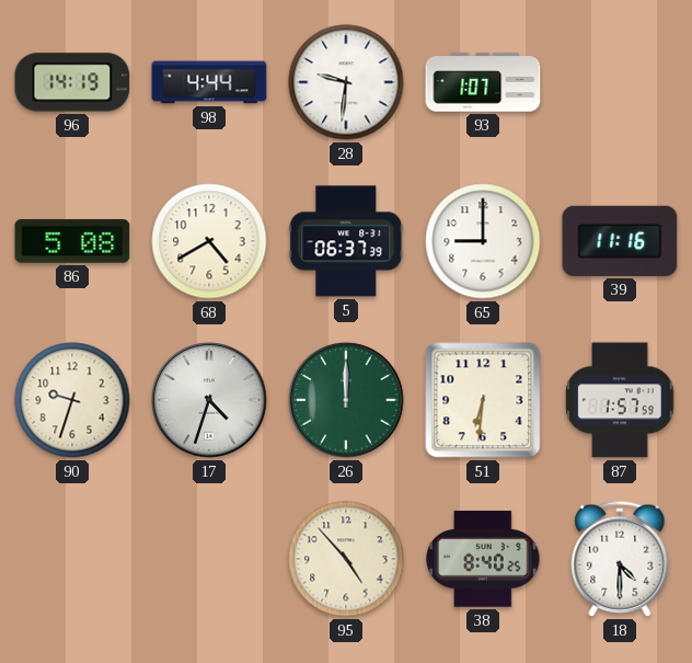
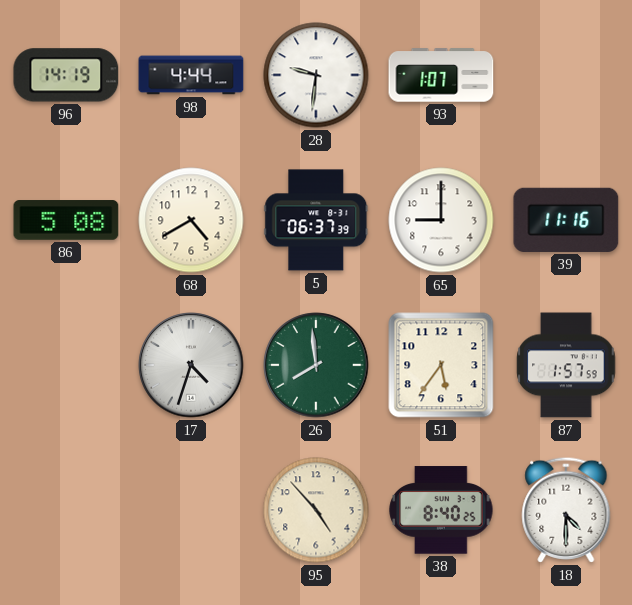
90: 9:33 -> none (72, 400)
26: 12:00 -> 7:59 (316, 365)
51: 6:31 -> 5:36 (441, 365)
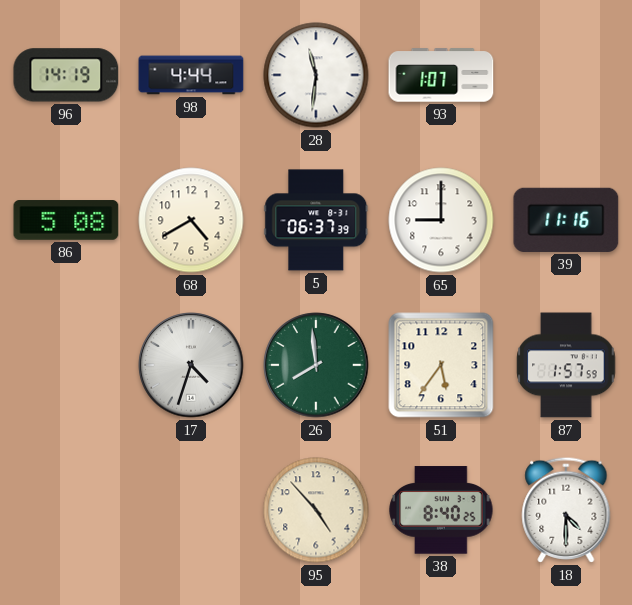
28: 9:31 -> 11:31 (316, 75)
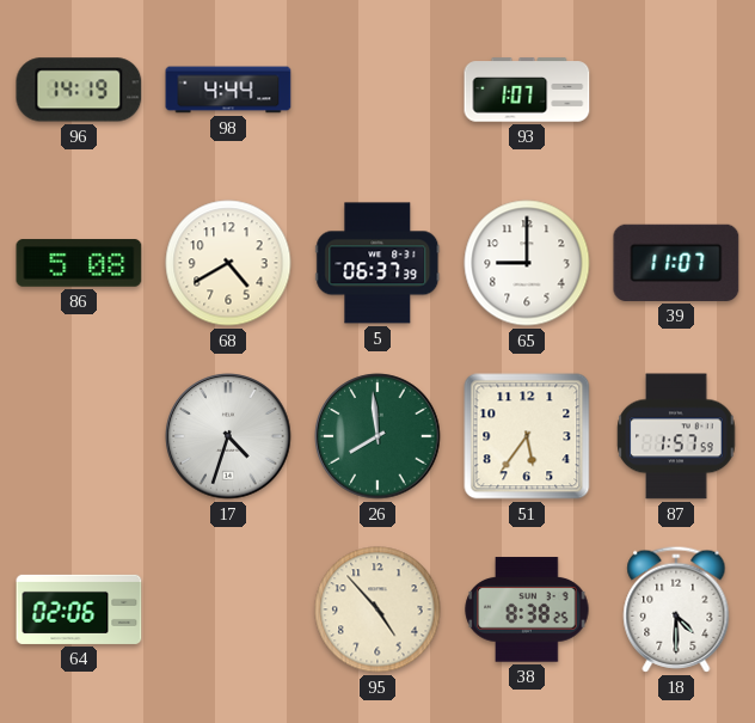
28: 11:31 -> none (316, 75)
39: 11:16 -> 11:07 (676, 263)
64: none -> 02:06 (79, 609)
38: 8:40 -> 8:38 (527, 609)
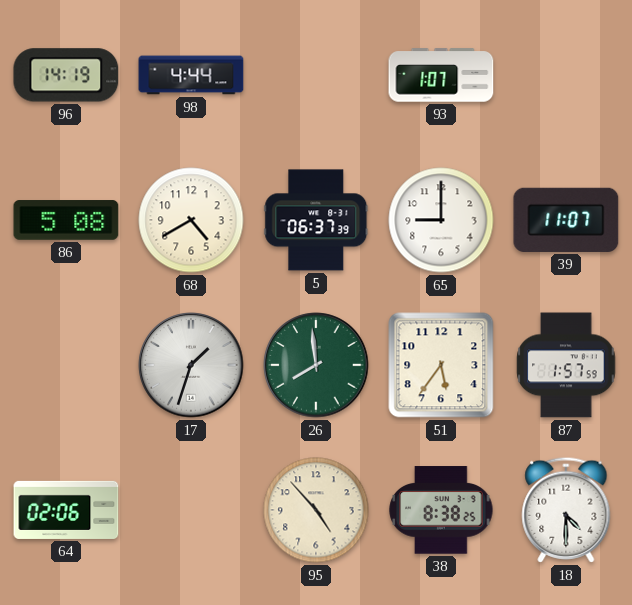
17: 4:33 -> 1:33 (191, 365)
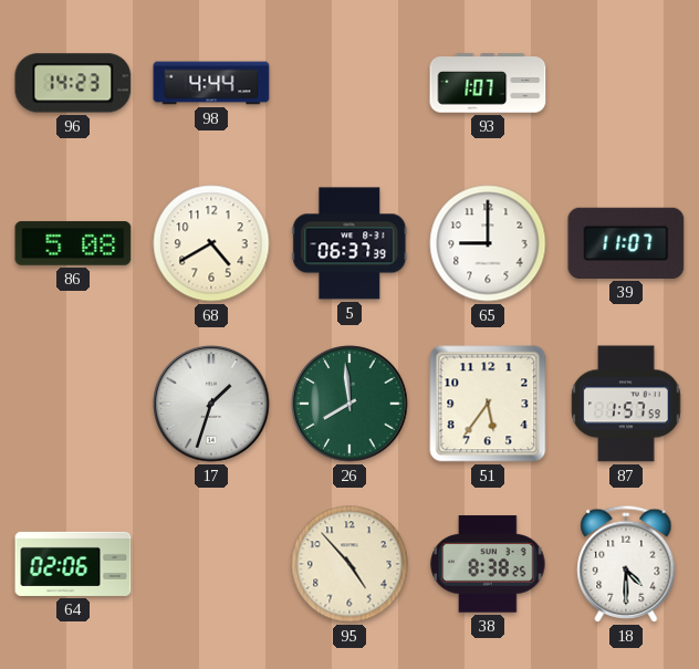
96: 14:19 -> 14:23 (73, 83)
